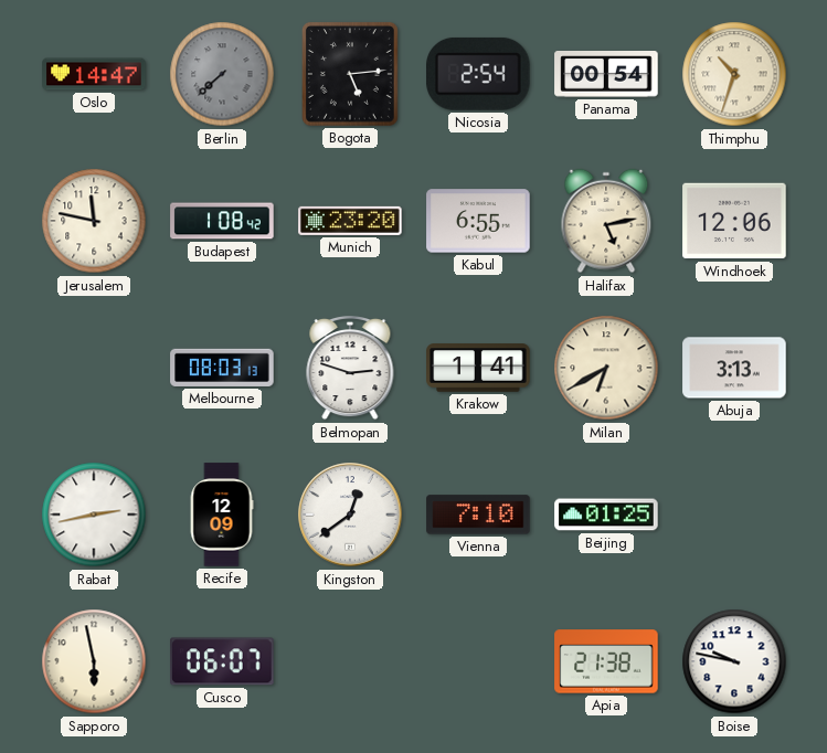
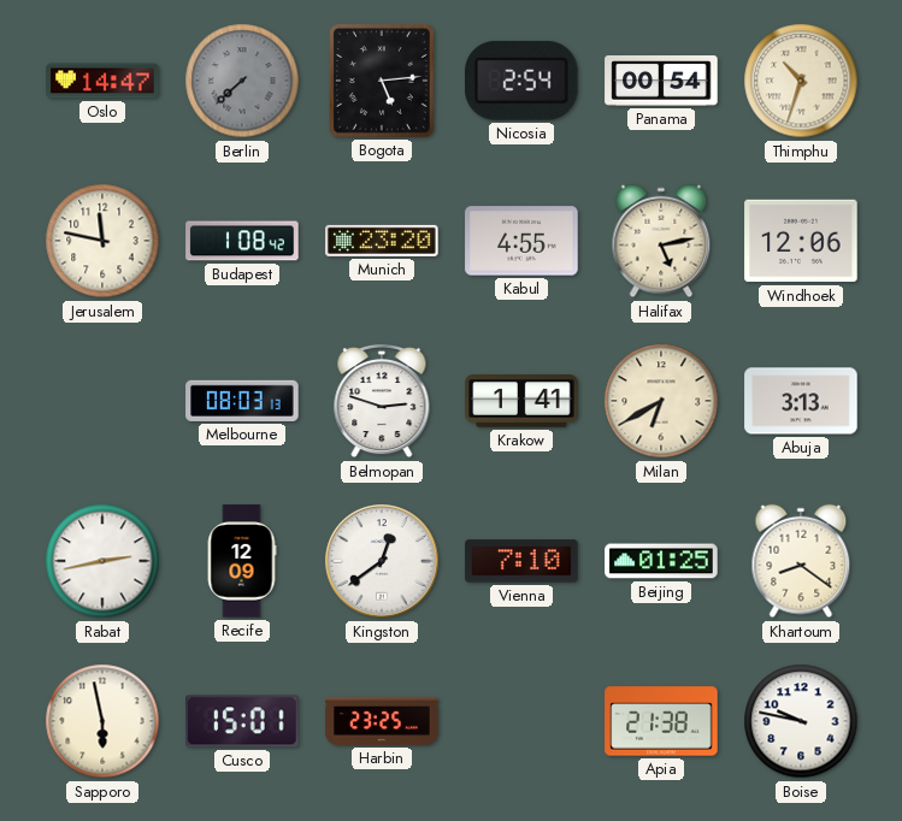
Kabul: 6:55 -> 4:55 (521, 241)
Khartoum: none -> 8:21 (801, 561)
Cusco: 06:07 -> 15:01 (243, 721)
Harbin: none -> 23:25 (382, 721)
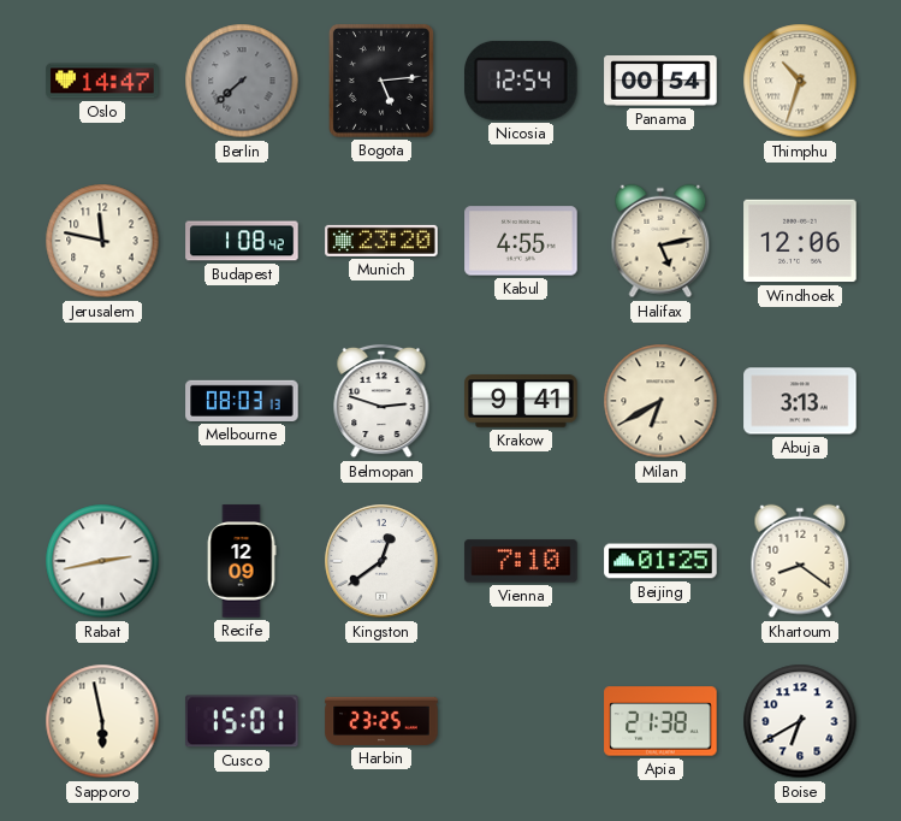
Nicosia: 2:54 -> 12:54 (522, 81)
Krakow: 1:41 -> 9:41 (521, 401)
Boise: 9:47 -> 6:40 (800, 721)
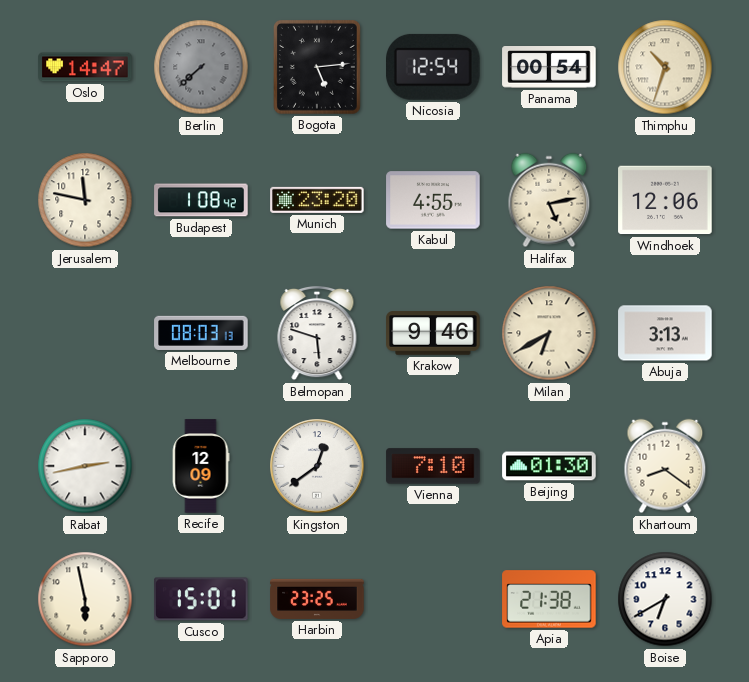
Belmopan: 2:48 -> 5:48 (317, 333)
Krakow: 9:41 -> 9:46 (433, 333)
Beijing: 01:25 -> 01:30 (549, 466)
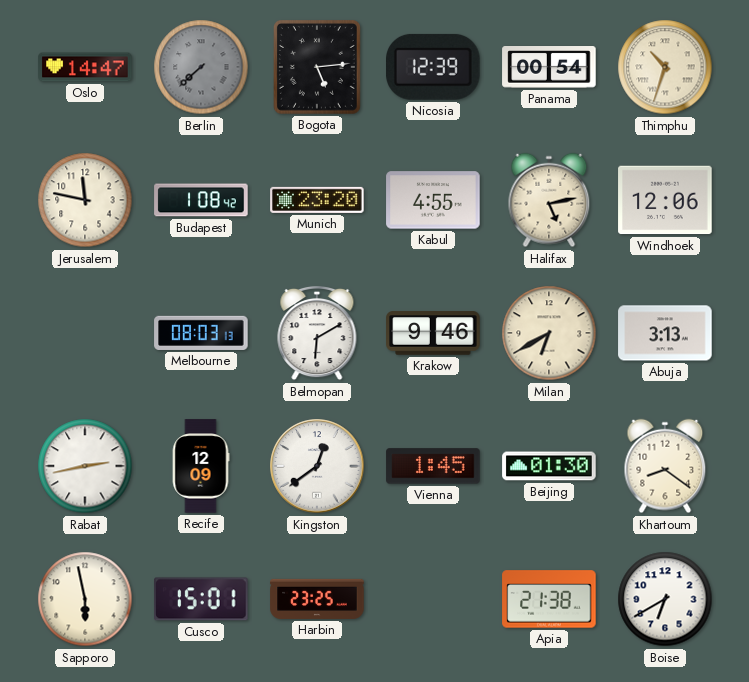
Nicosia: 12:54 -> 12:39 (434, 67)
Belmopan: 5:48 -> 6:10 (317, 333)
Vienna: 7:10 -> 1:45 (433, 466)
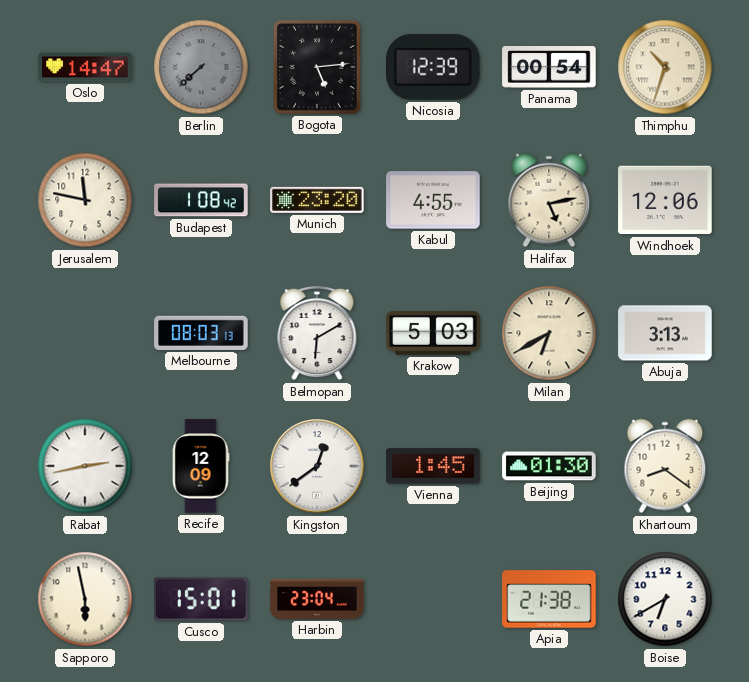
Krakow: 9:46 -> 5:03 (433, 333)
Harbin: 23:25 -> 23:04 (317, 599)
